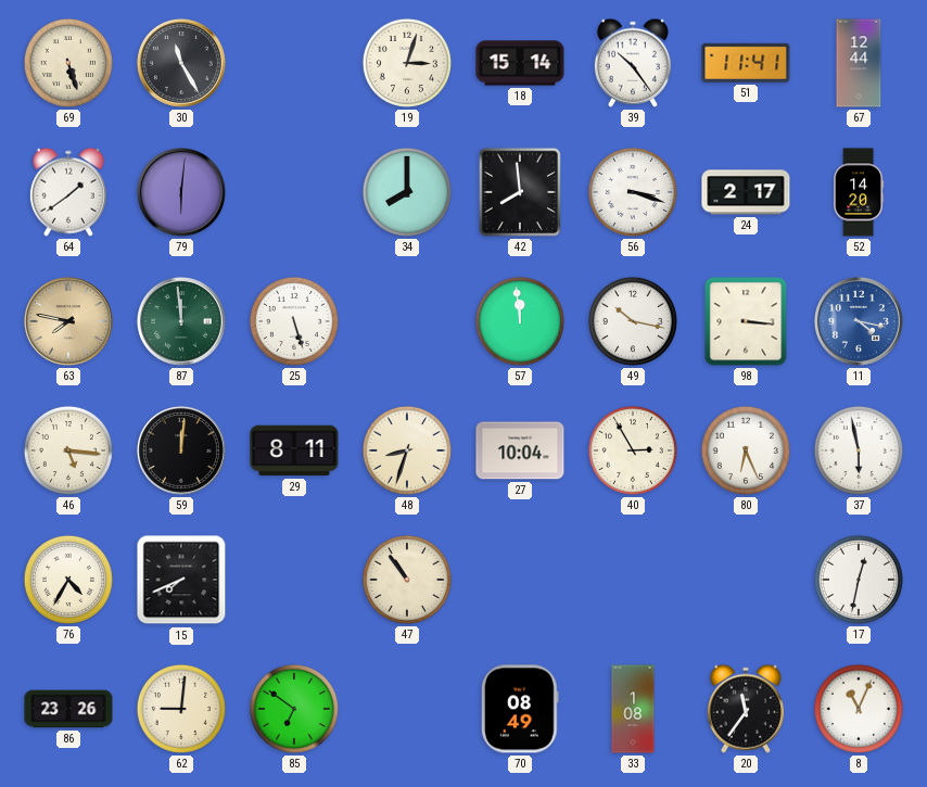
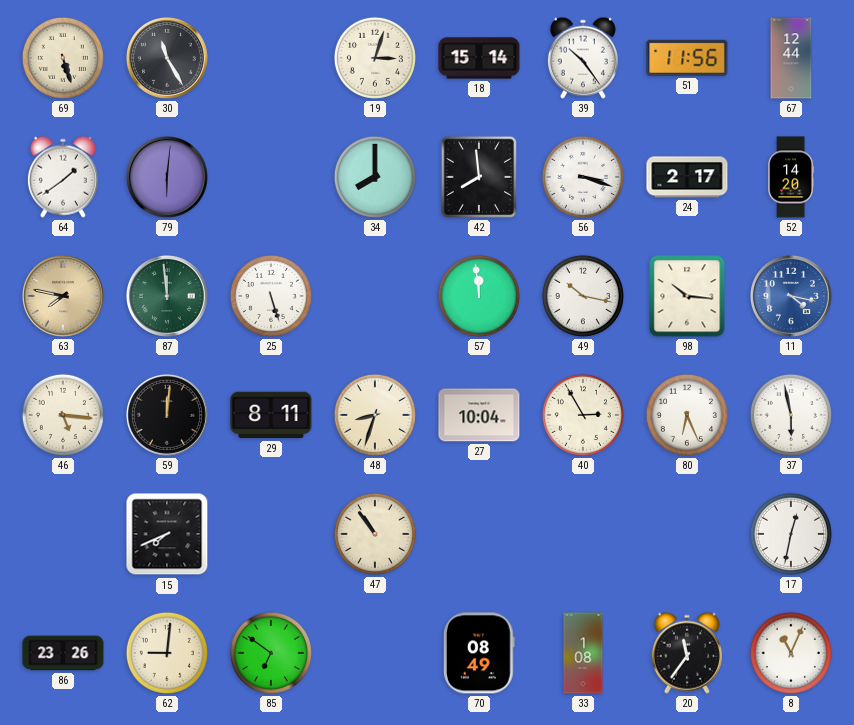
51: 11:41 -> 11:56 (687, 58)
98: 3:16 -> 10:16 (687, 296)
76: 4:35 -> none (68, 580)
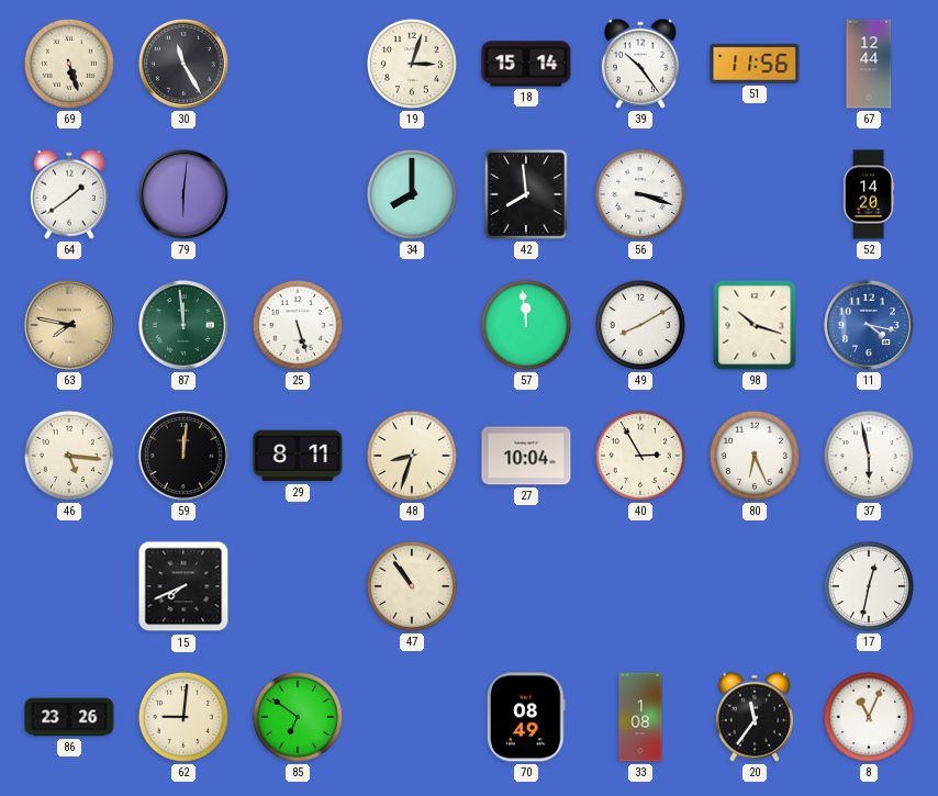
24: 2:17 -> none (687, 177)
49: 10:17 -> 8:10 (640, 325)
98: 10:16 -> 10:18 (755, 325)
